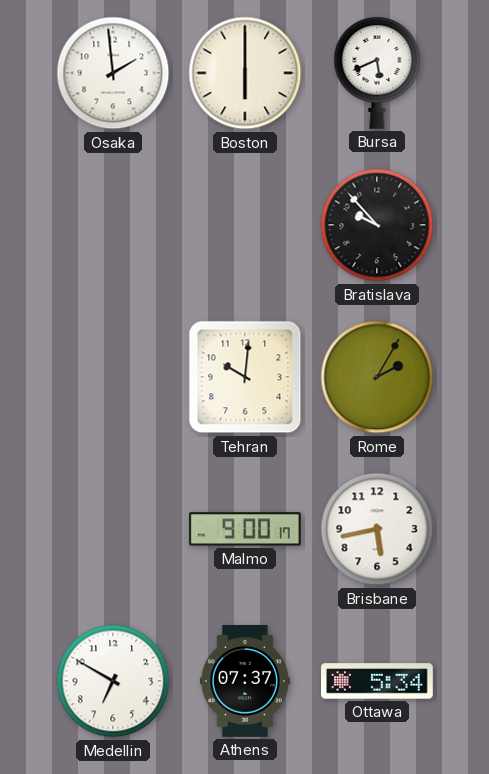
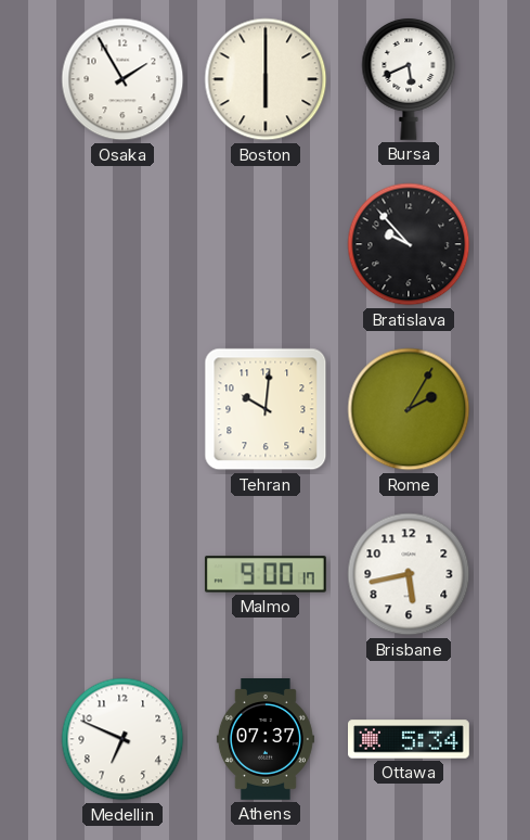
Osaka: 1:59 -> 1:55 (122, 79)
Medellin: 6:50 -> 6:49 (122, 739)
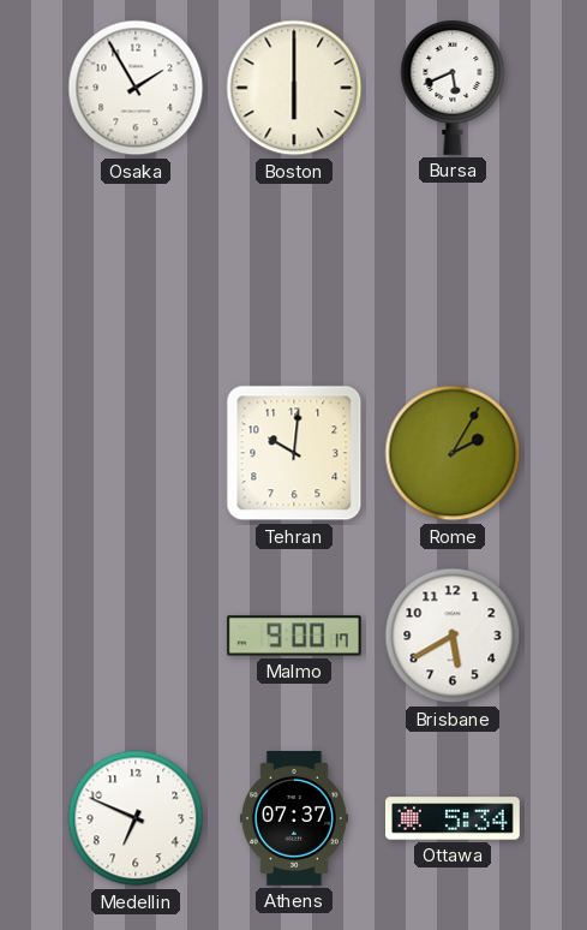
Bratislava: 9:53 -> none (409, 244)
Brisbane: 5:43 -> 5:40 (453, 636)
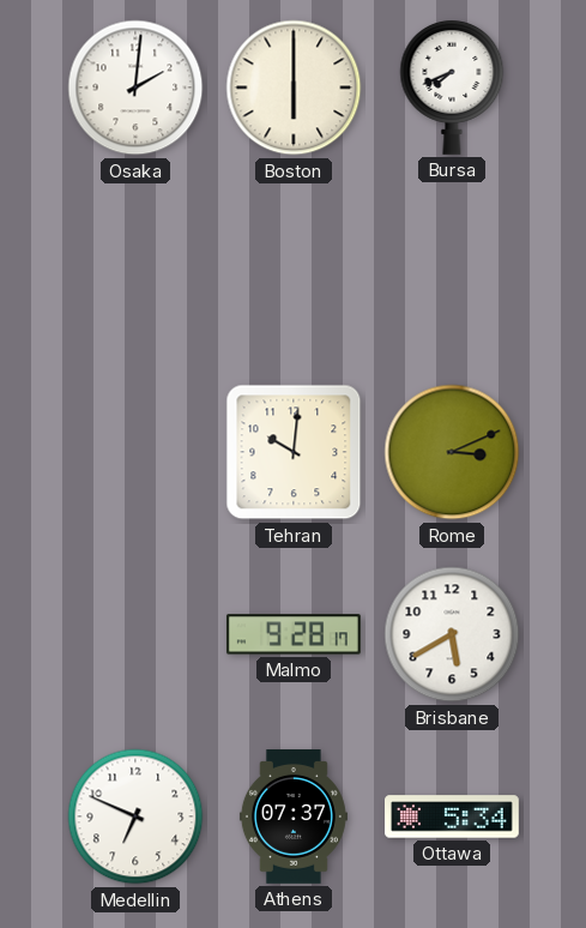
Osaka: 1:55 -> 2:01 (135, 88)
Bursa: 5:41 -> 7:41 (452, 88)
Rome: 2:05 -> 3:11 (452, 452)
Malmo: 9:00 -> 9:28 (294, 634)
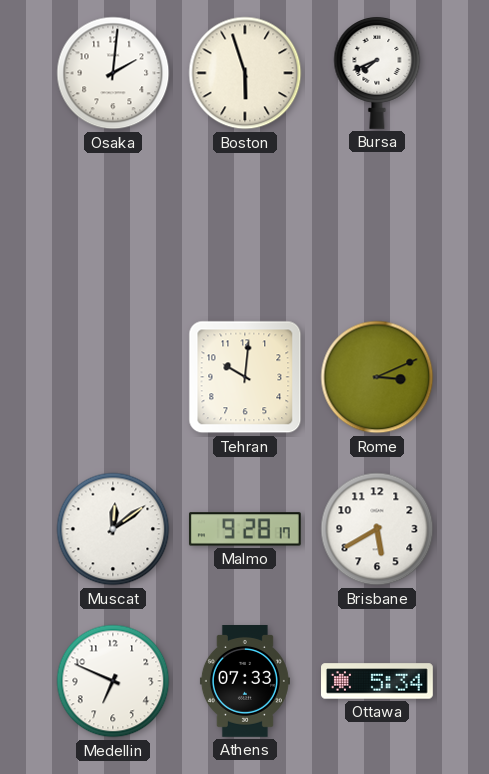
Boston: 6:00 -> 5:57 (245, 73)
Muscat: none -> 12:09 (113, 529)
Athens: 07:37 -> 07:33 (245, 682)
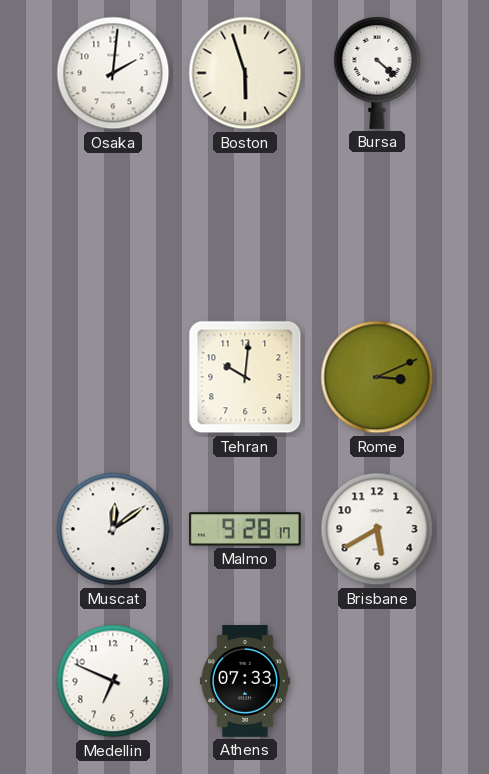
Bursa: 7:41 -> 4:22 (377, 73)
Ottawa: 5:34 -> none (378, 681)
